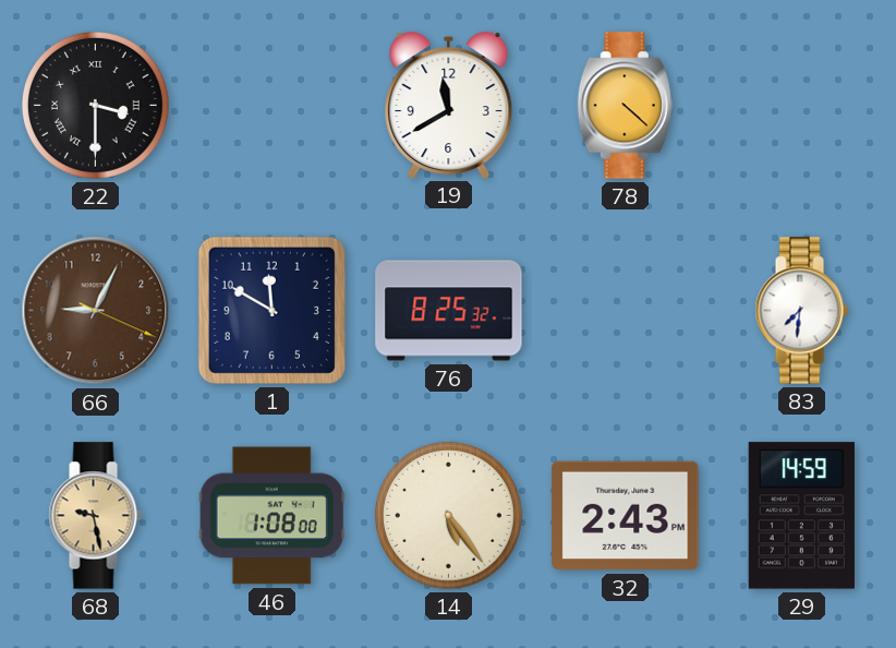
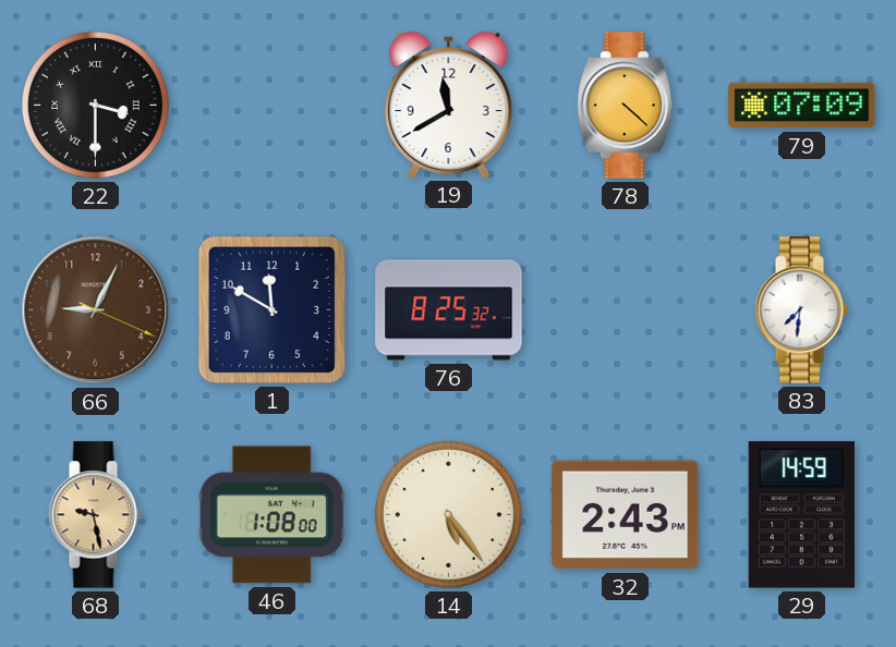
79: none -> 07:09 (802, 106)
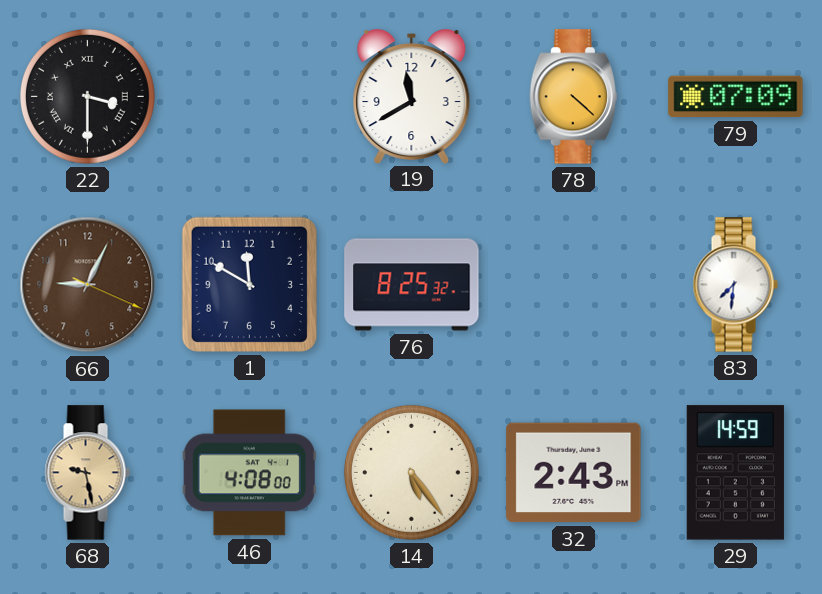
46: 1:08 -> 4:08 (249, 473)
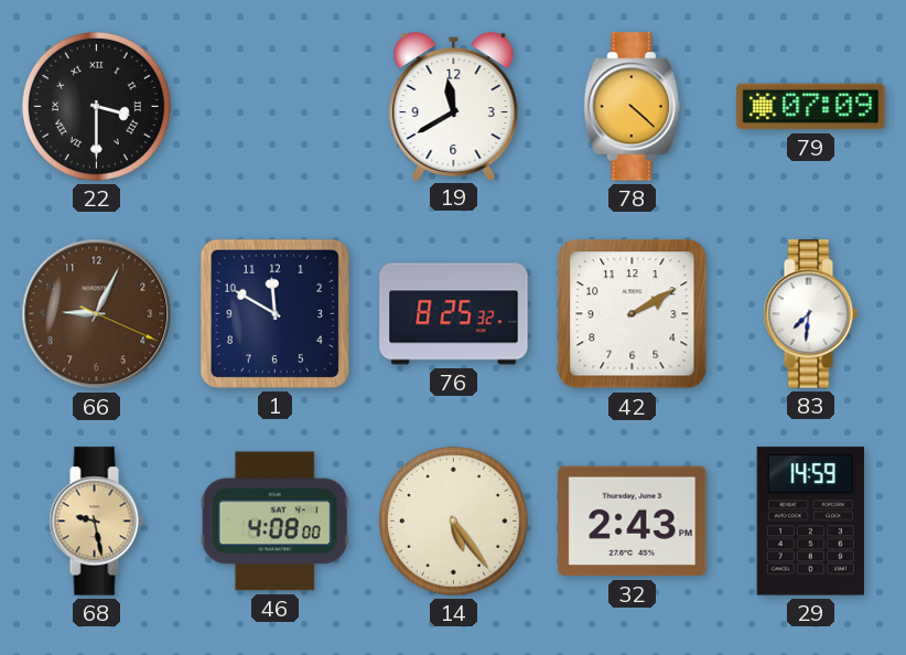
42: none -> 2:10 (633, 314)
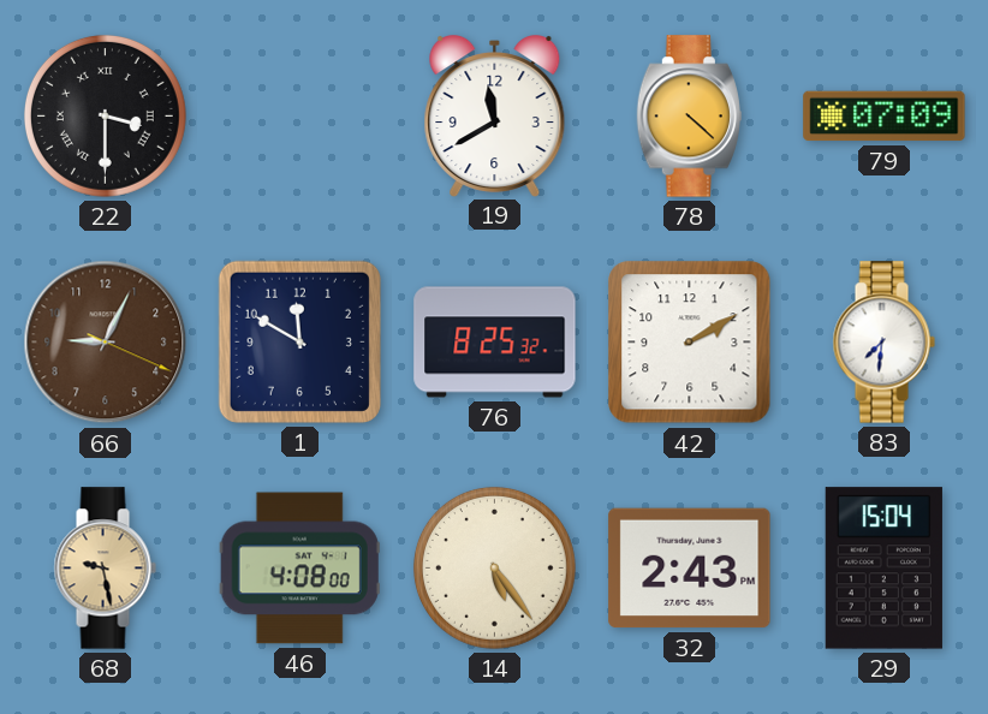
29: 14:59 -> 15:04 (883, 569)
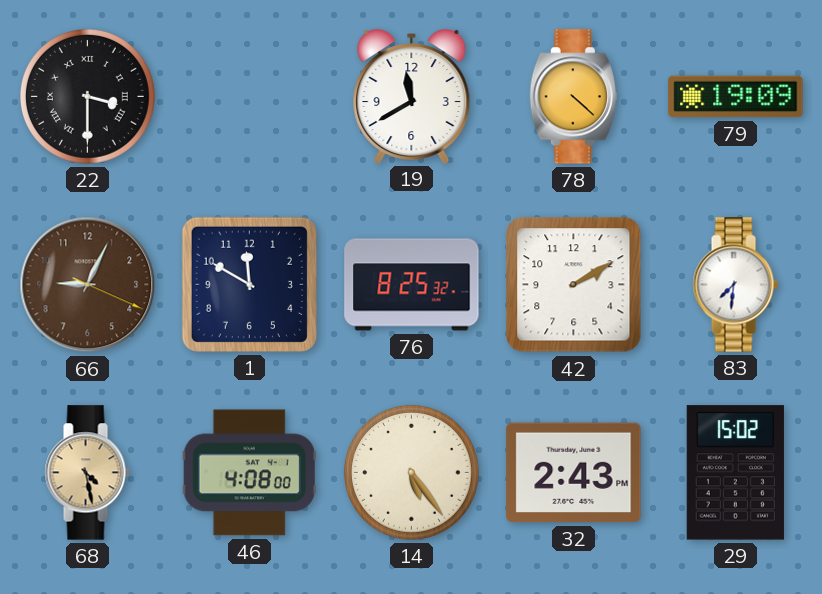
79: 07:09 -> 19:09 (736, 97)
68: 9:28 -> 4:28 (87, 473)
29: 15:04 -> 15:02 (735, 473)
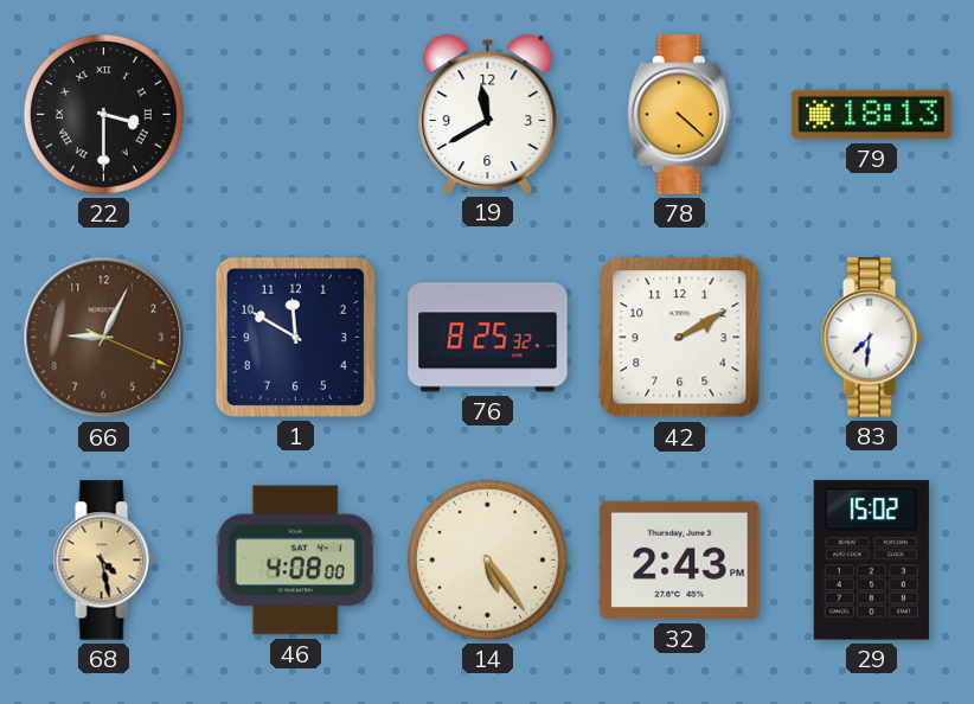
79: 19:09 -> 18:13 (872, 115)
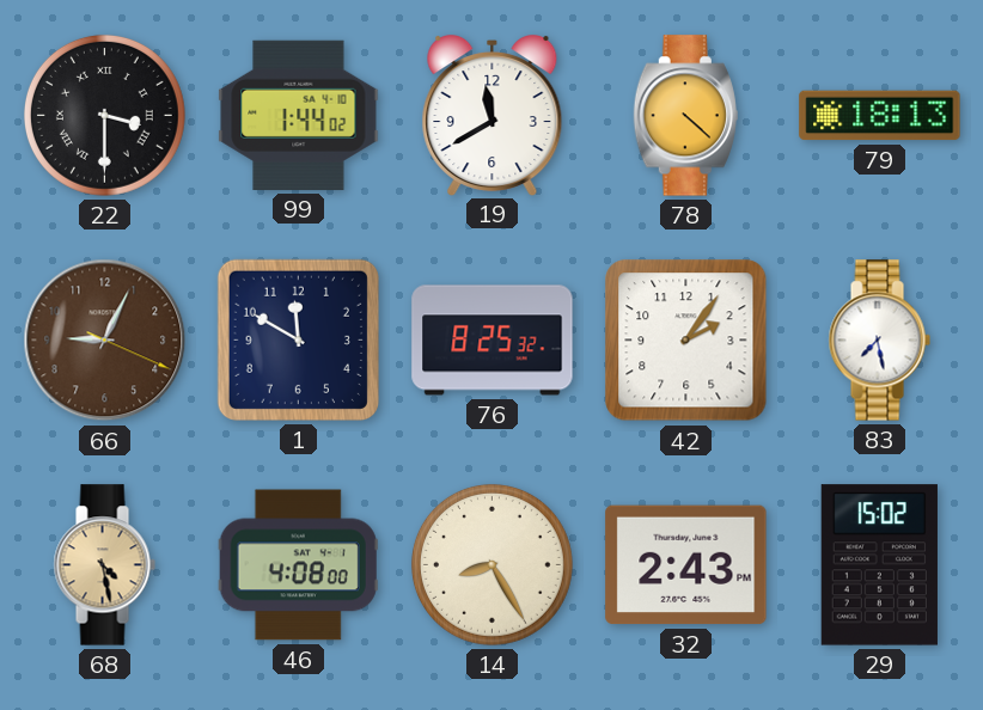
99: none -> 1:44 (299, 115)
42: 2:10 -> 2:06 (686, 341)
83: 7:31 -> 7:28 (879, 341)
14: 5:24 -> 8:25 (491, 564)
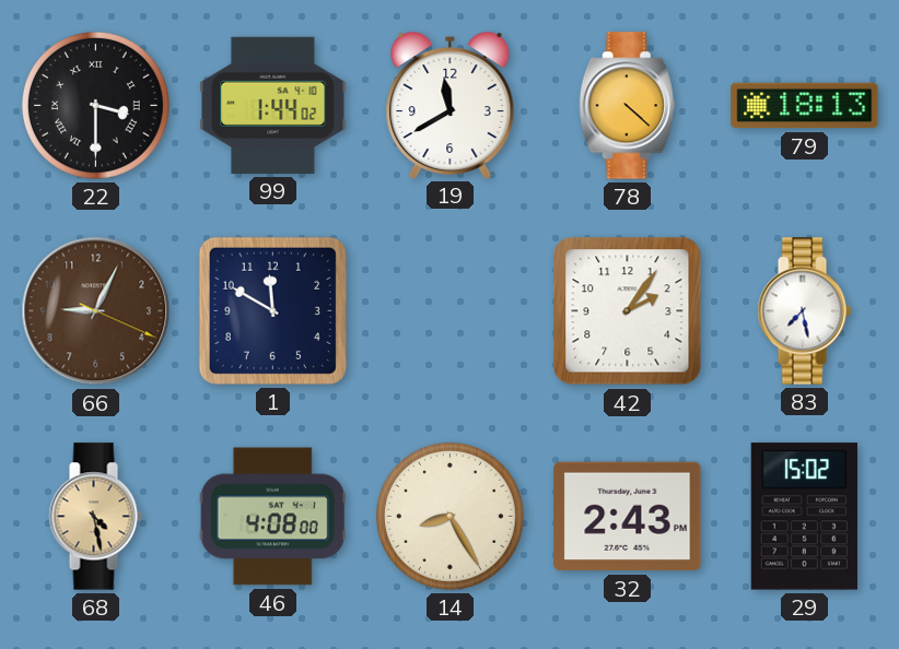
76: 8:25 -> none (493, 341)
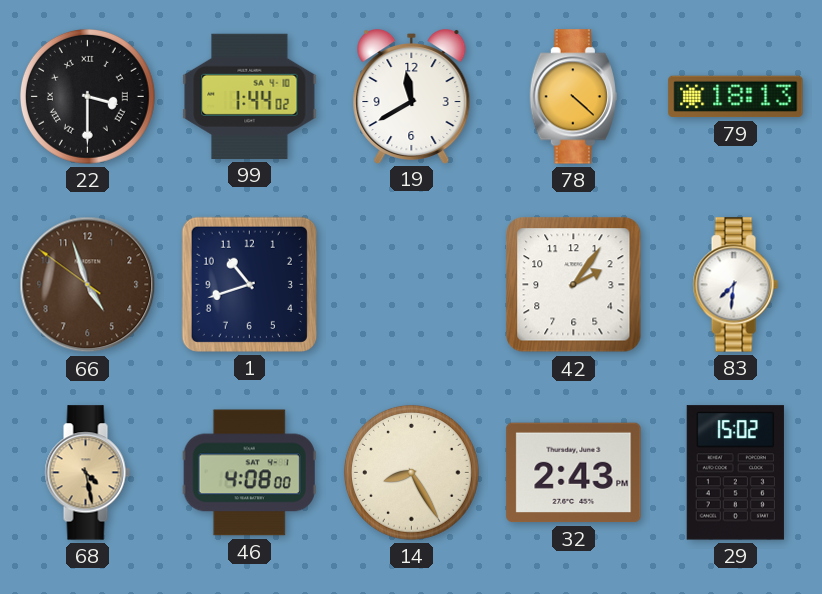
66: 9:04 -> 4:56 (88, 285)
1: 11:50 -> 10:42 (249, 284)
83: 7:28 -> 7:31 (735, 285)
